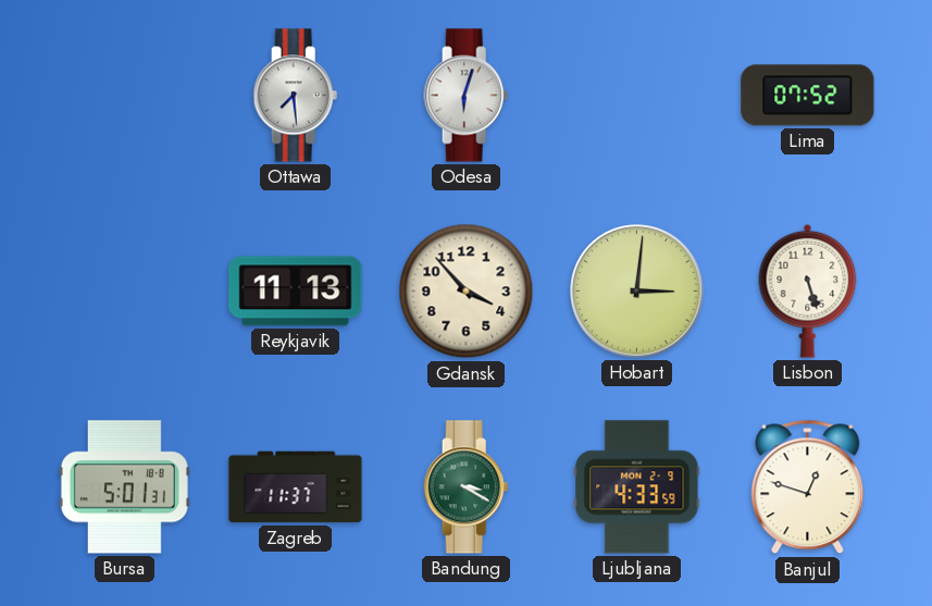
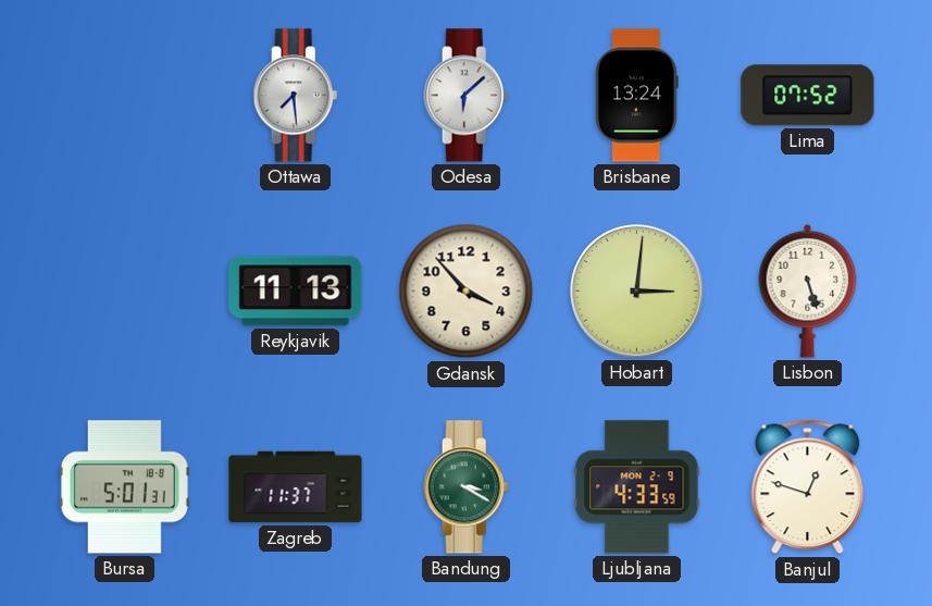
Odesa: 6:03 -> 6:08 (467, 96)
Brisbane: none -> 13:24 (637, 96)
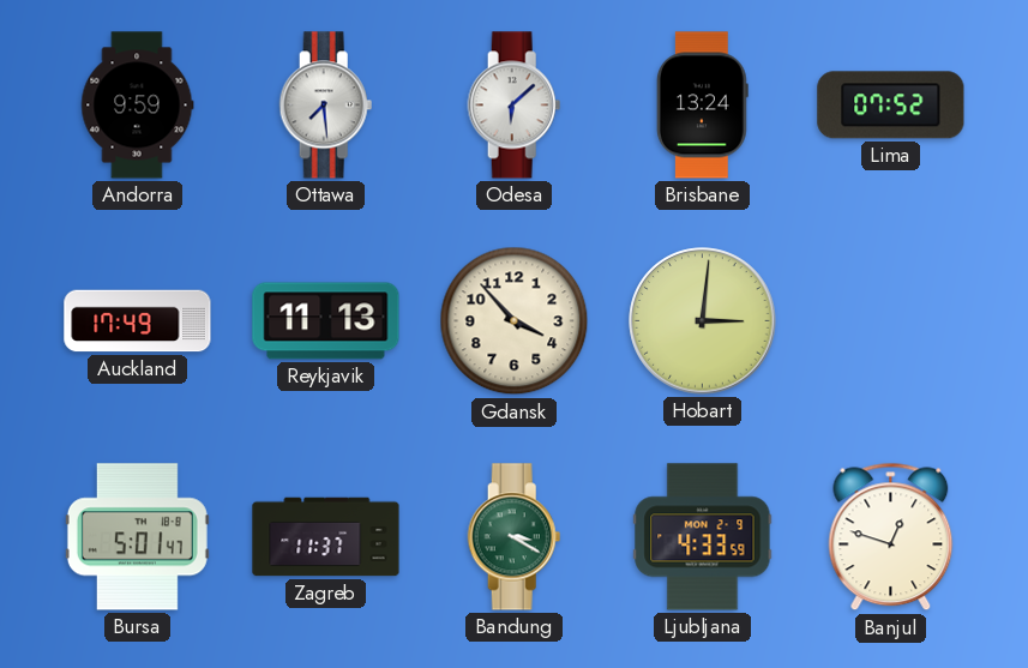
Andorra: none -> 9:59 (137, 106)
Auckland: none -> 17:49 (138, 321)
Lisbon: 5:27 -> none (808, 290)
Bursa: 5:01:31 -> 5:01:47 (137, 537)
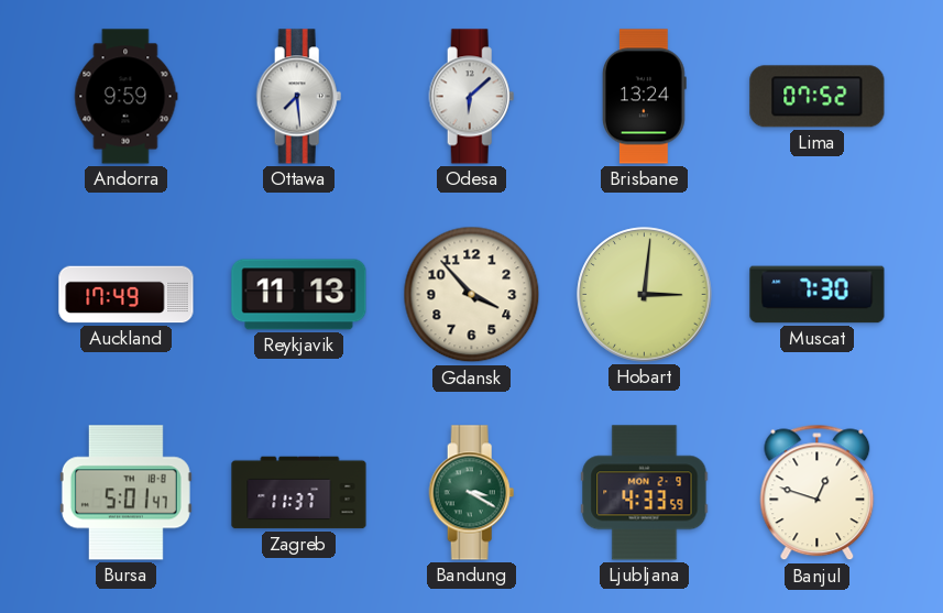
Muscat: none -> 7:30 (818, 295)
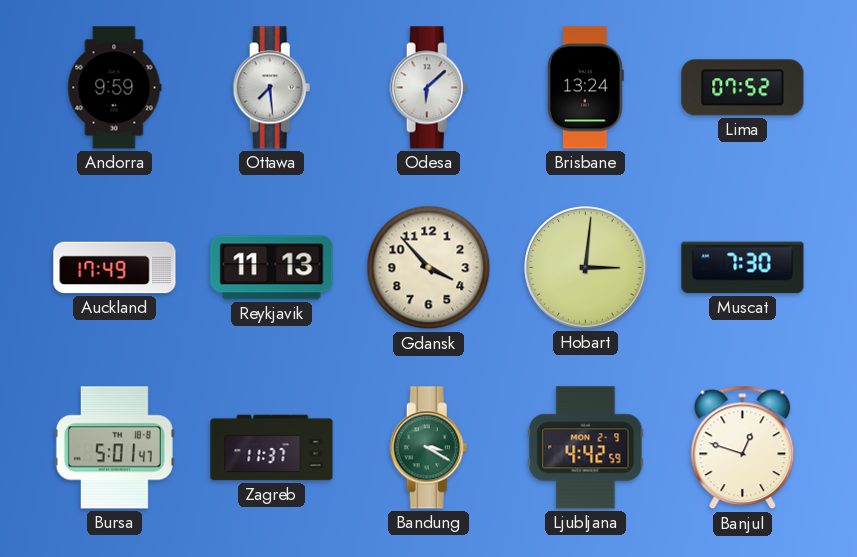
Ljubljana: 4:33 -> 4:42 (586, 448)
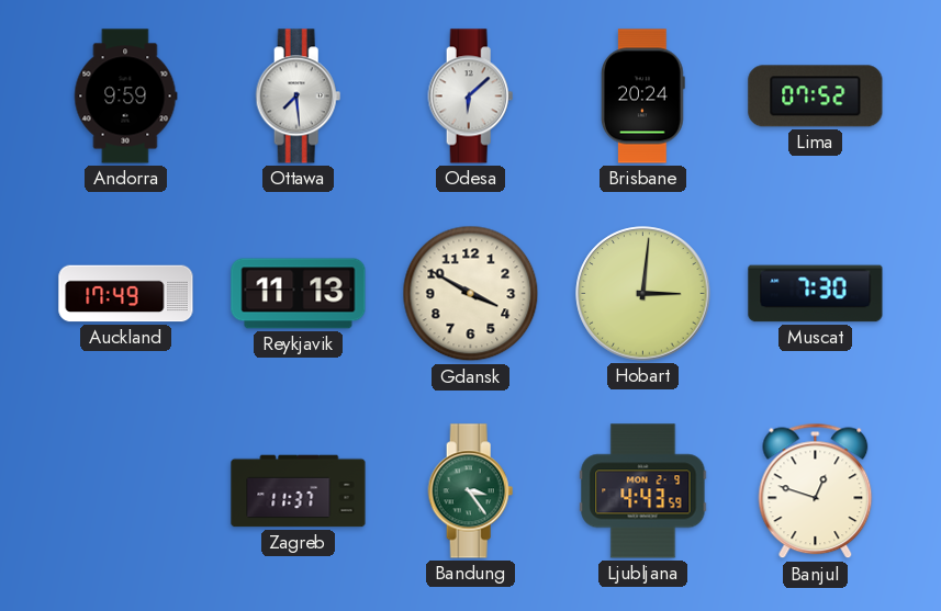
Brisbane: 13:24 -> 20:24 (643, 97)
Gdansk: 3:53 -> 3:50 (471, 294)
Bursa: 5:01 -> none (114, 448)
Bandung: 3:20 -> 3:24 (471, 491)
Ljubljana: 4:42 -> 4:43 (643, 491)
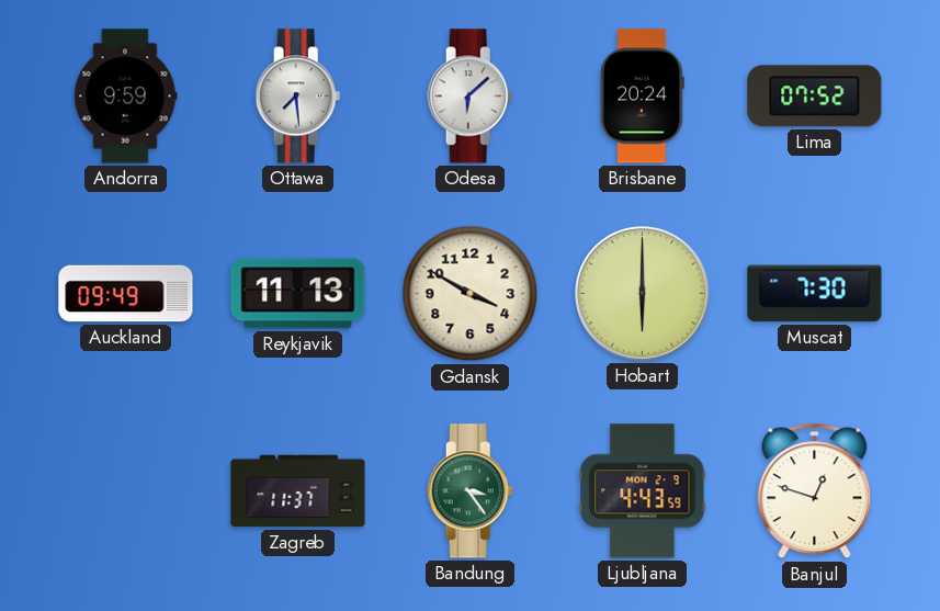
Auckland: 17:49 -> 09:49 (126, 294)
Hobart: 3:01 -> 6:00 (643, 294)
